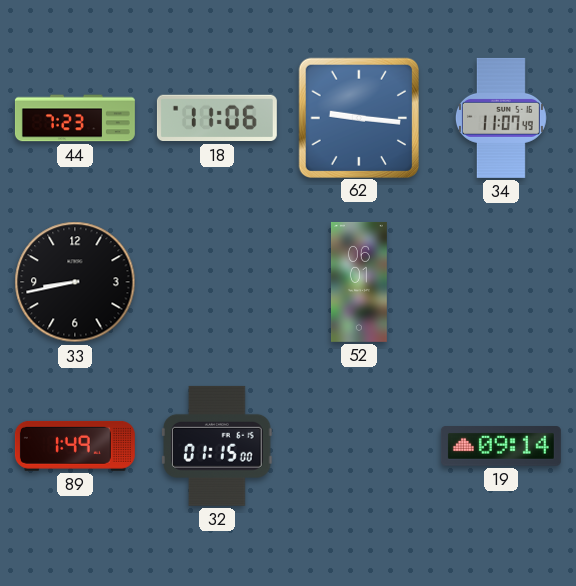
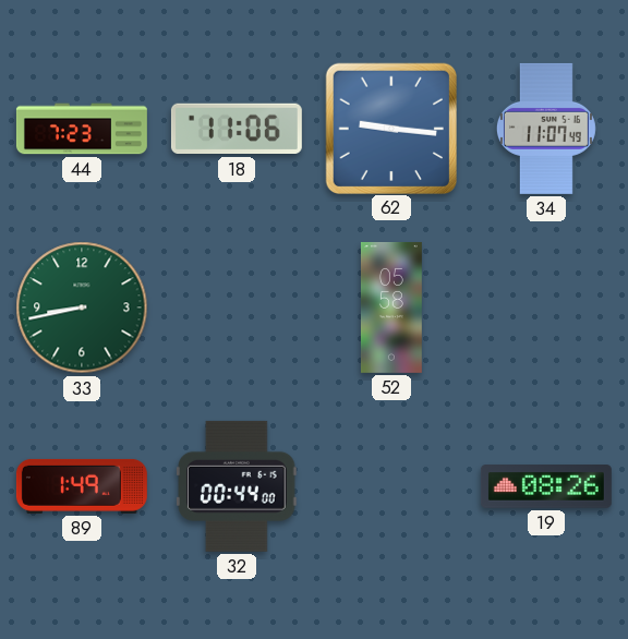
33 dial: black -> green (82, 308)
52: 06:01 -> 05:58 (391, 308)
32: 01:15 -> 00:44 (237, 486)
19: 09:14 -> 08:26 (546, 486)
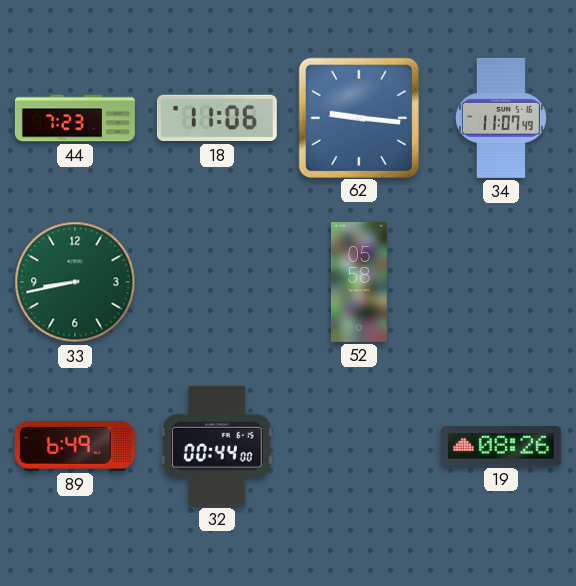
89: 1:49 -> 6:49 (75, 446)
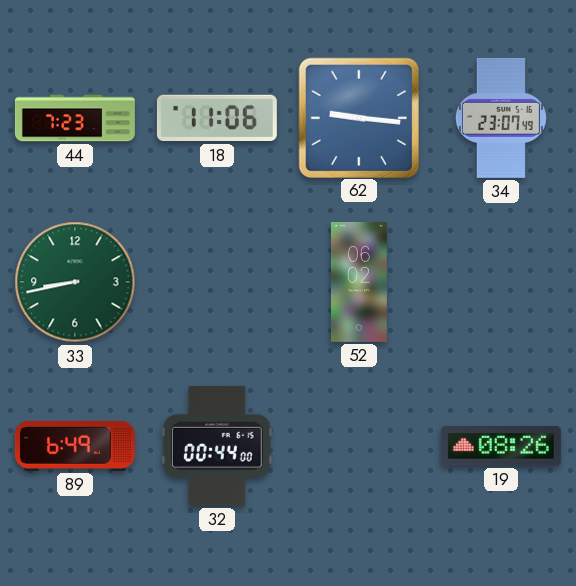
34: 11:07 -> 23:07 (501, 118)
52: 05:58 -> 06:02 (359, 282)
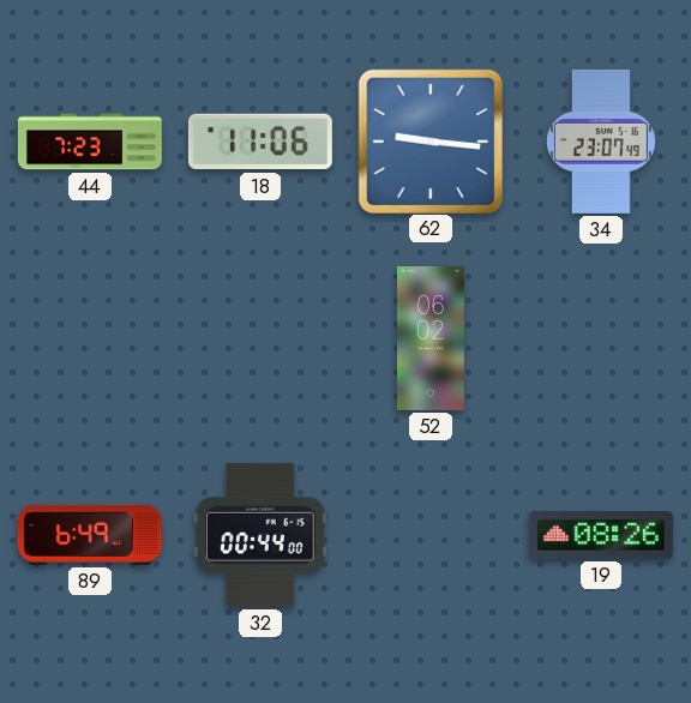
33: 8:43 -> none (75, 282)
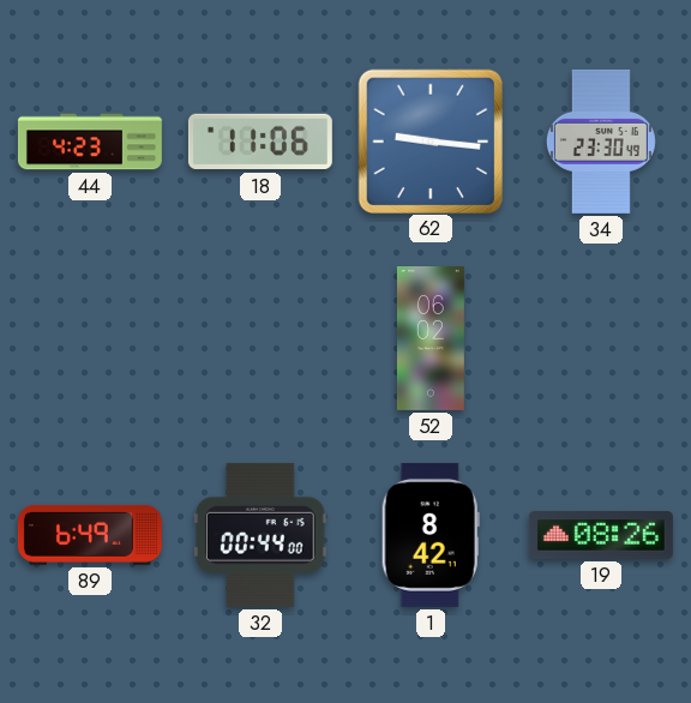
44: 7:23 -> 4:23 (90, 142)
34: 23:07 -> 23:30 (601, 142)
1: none -> 8:42 (431, 535)
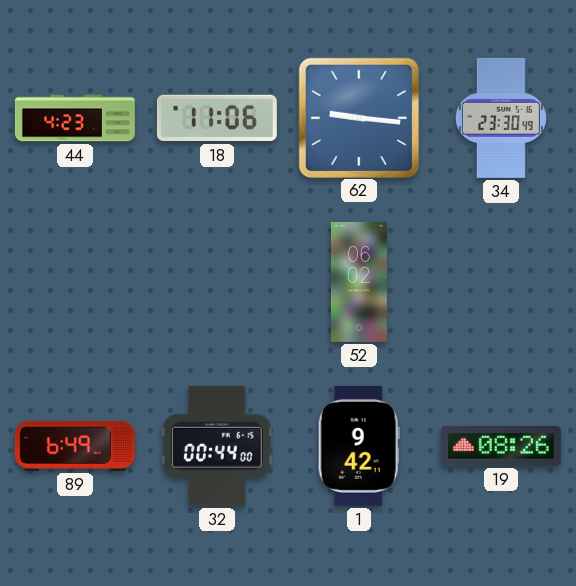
1: 8:42 -> 9:42 (359, 446)
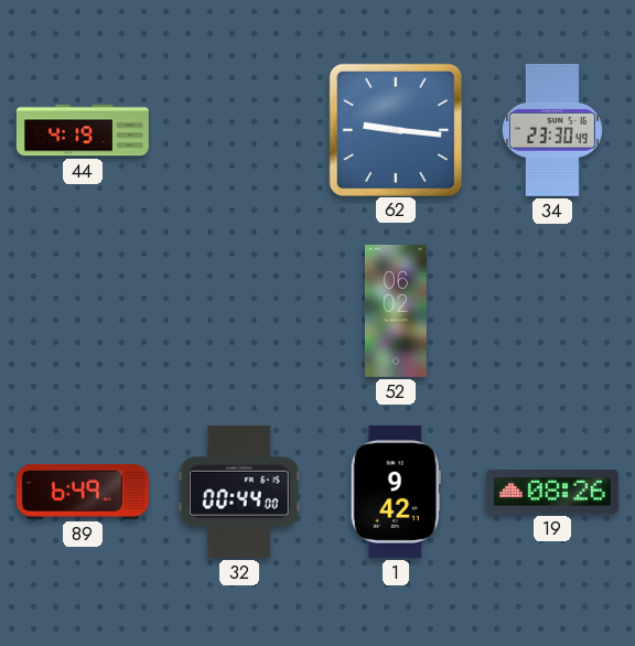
44: 4:23 -> 4:19 (83, 130)
18: 11:06 -> none (217, 118)
